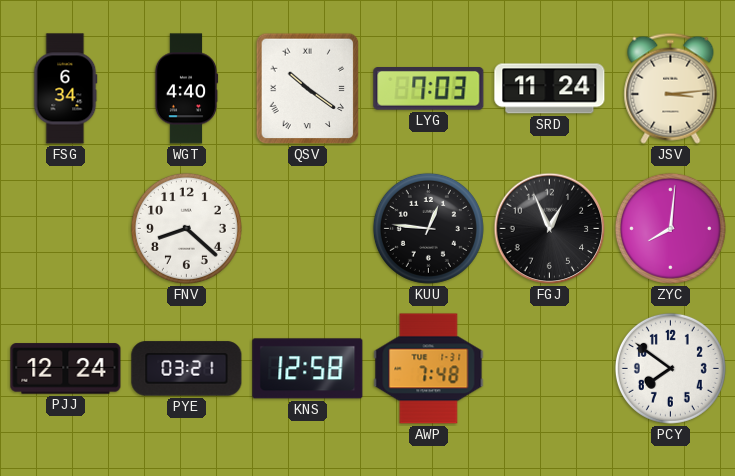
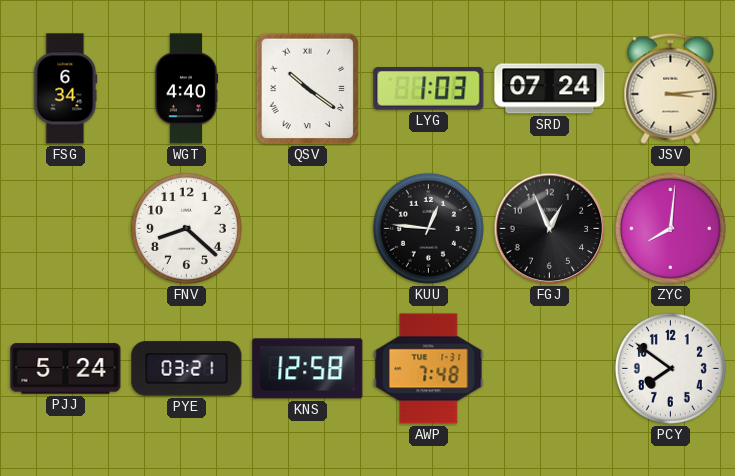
LYG: 7:03 -> 1:03 (429, 89)
SRD: 11:24 -> 07:24 (550, 89)
PJJ: 12:24 -> 5:24 (66, 369)
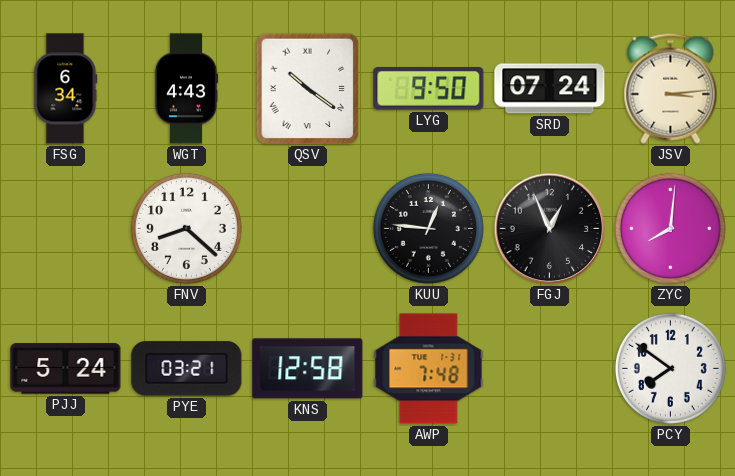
WGT: 4:40 -> 4:43 (186, 89)
LYG: 1:03 -> 9:50 (429, 89)
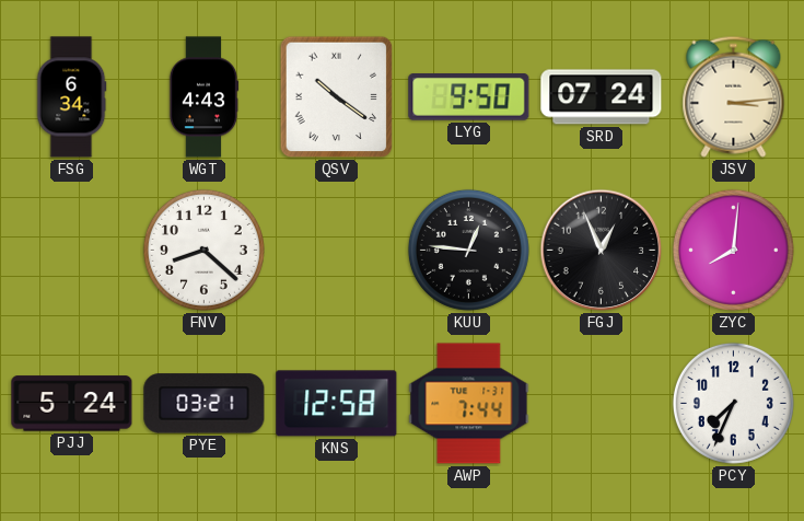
AWP: 7:48 -> 7:44 (469, 404)
PCY: 7:51 -> 7:34 (733, 403)
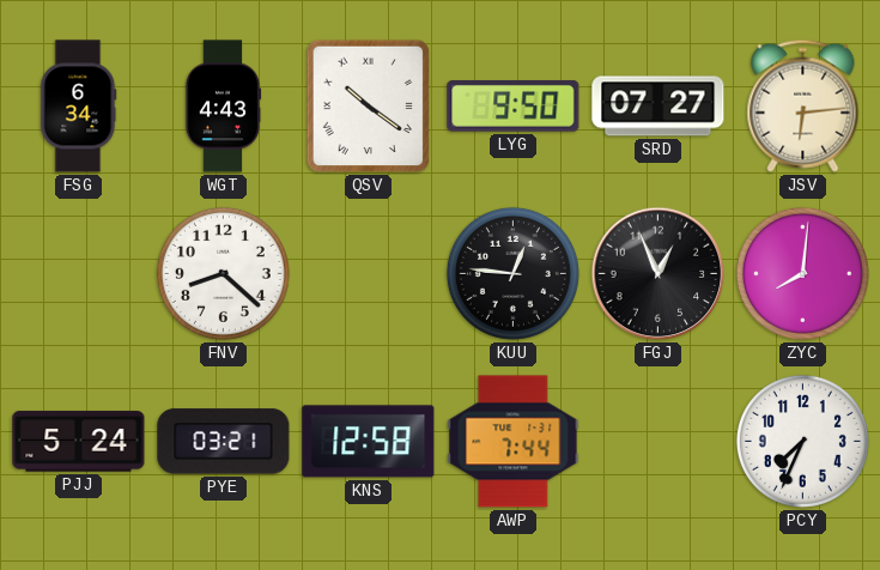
SRD: 07:24 -> 07:27 (659, 107)
JSV: 3:14 -> 6:14 (803, 105)
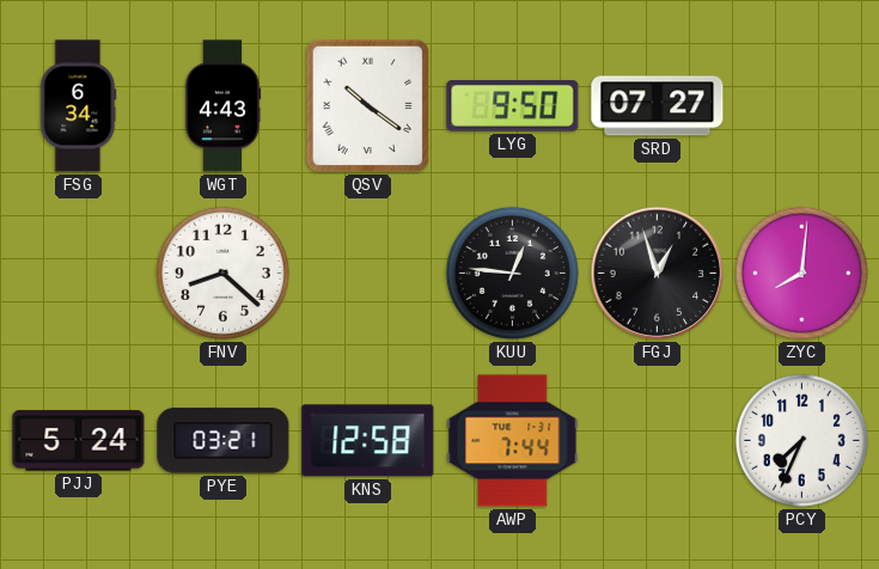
JSV: 6:14 -> none (803, 105)
FGJ: 12:56 -> 12:57 (658, 274)
